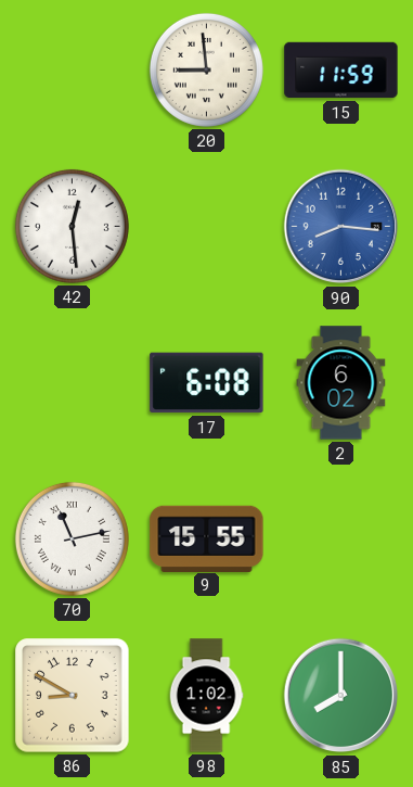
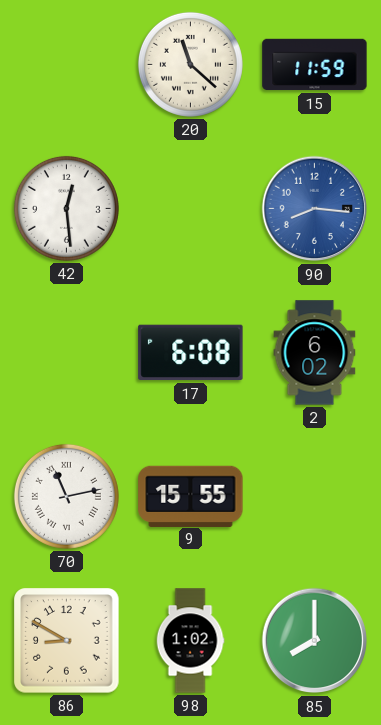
20: 8:59 -> 11:22 (190, 64)
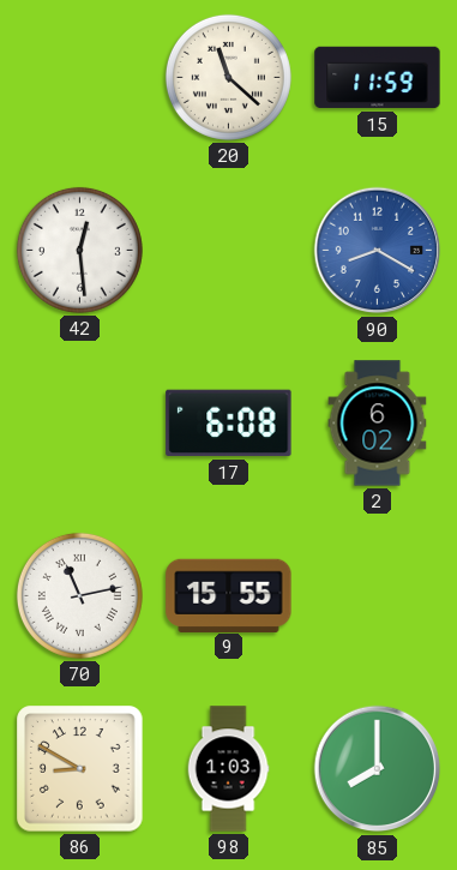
90: 8:16 -> 8:20 (378, 251)
98: 1:02 -> 1:03 (228, 769)
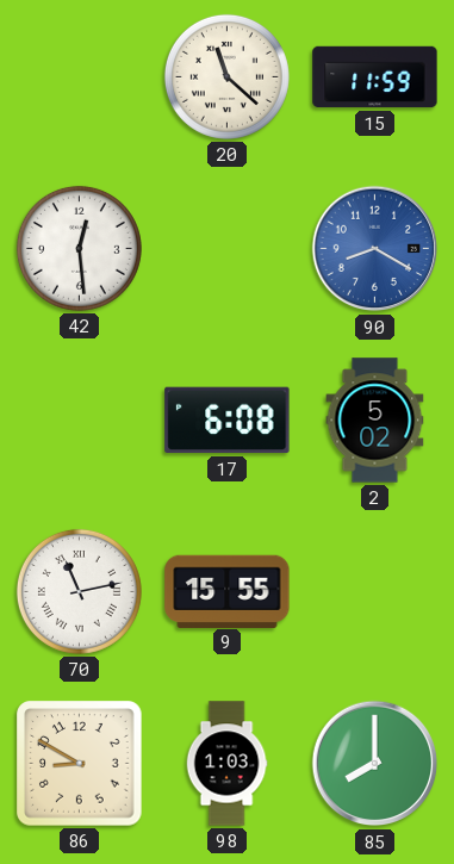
2: 6:02 -> 5:02 (375, 421)
